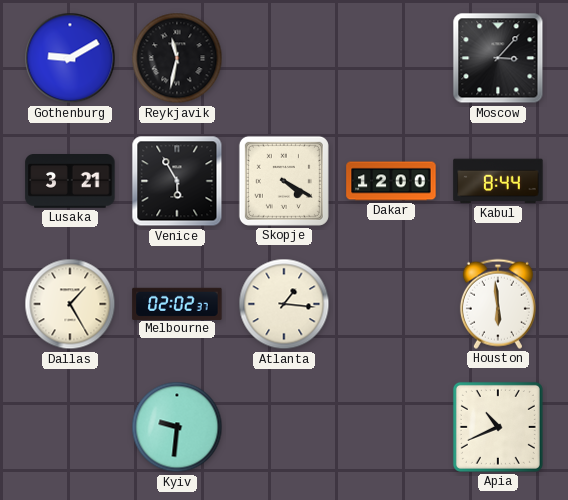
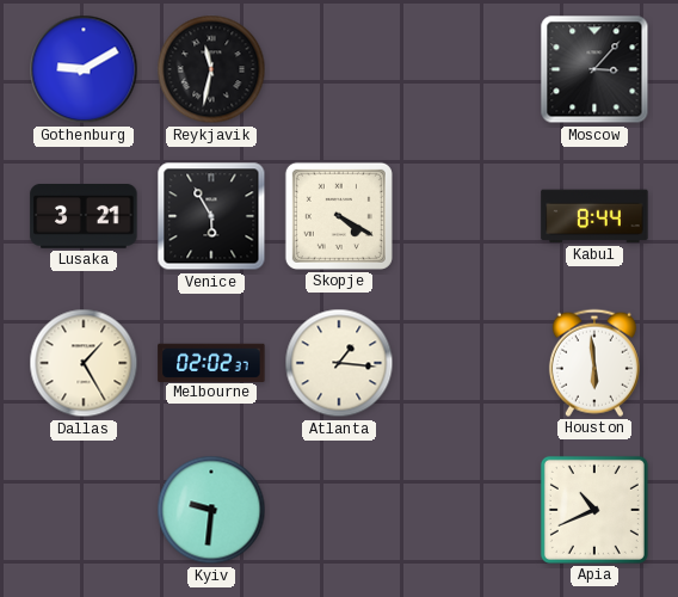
Dakar: 12:00 -> none (391, 181)
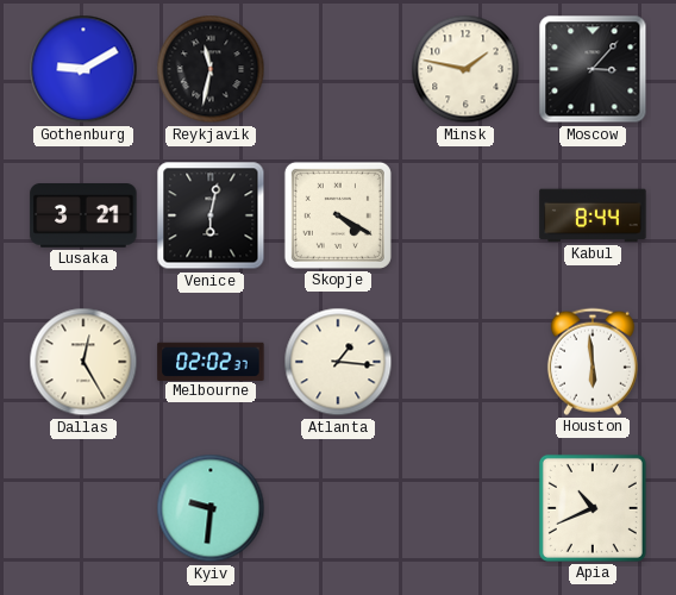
Minsk: none -> 1:47 (465, 69)
Venice: 5:55 -> 6:02 (211, 215)
Dallas: 1:25 -> 12:25 (83, 362)
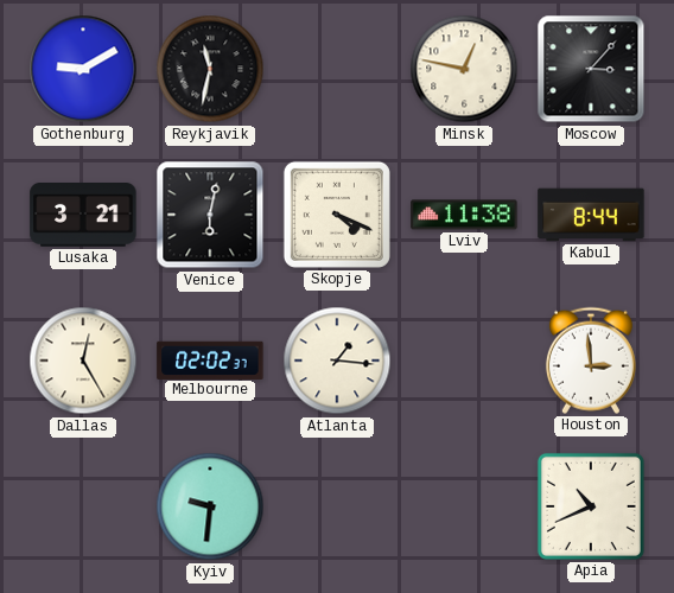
Minsk: 1:47 -> 12:47 (464, 69)
Skopje: 4:20 -> 4:19 (337, 215)
Lviv: none -> 11:38 (464, 215)
Houston: 5:59 -> 2:59 (591, 361)
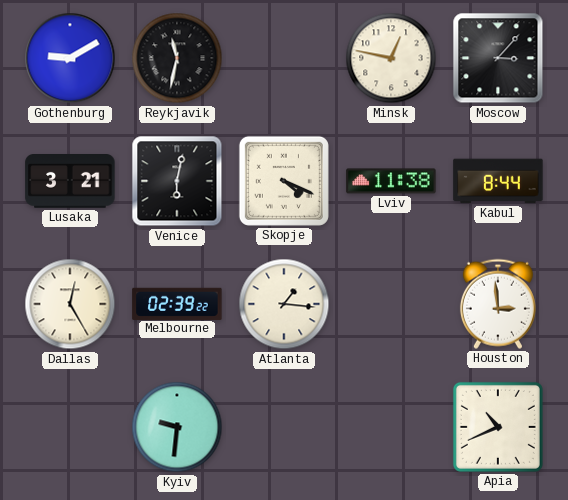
Melbourne: 02:02 -> 02:39 (177, 303)
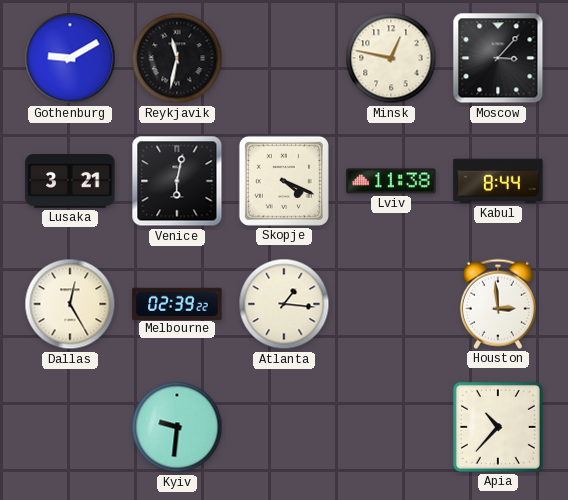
Apia: 10:41 -> 10:37 (498, 427)
